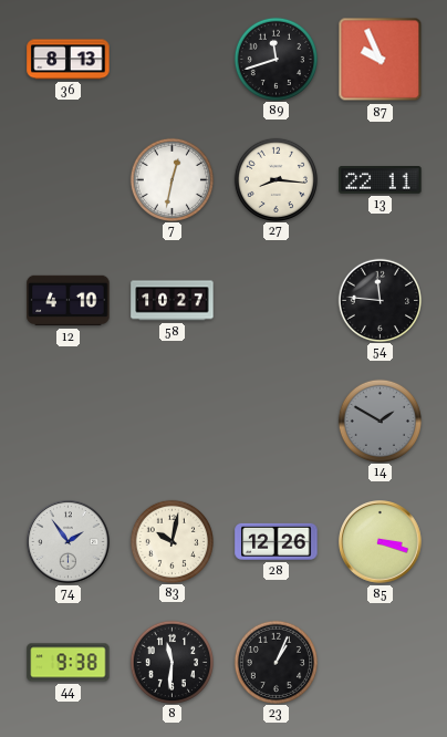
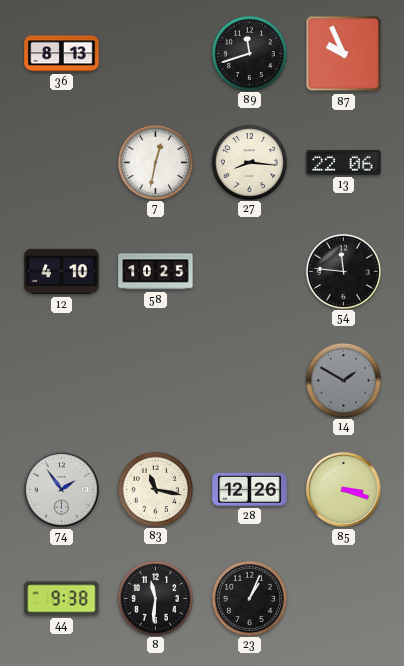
13: 22:11 -> 22:06 (344, 163)
58: 10:27 -> 10:25 (156, 272)
83: 10:02 -> 11:17 (155, 489)
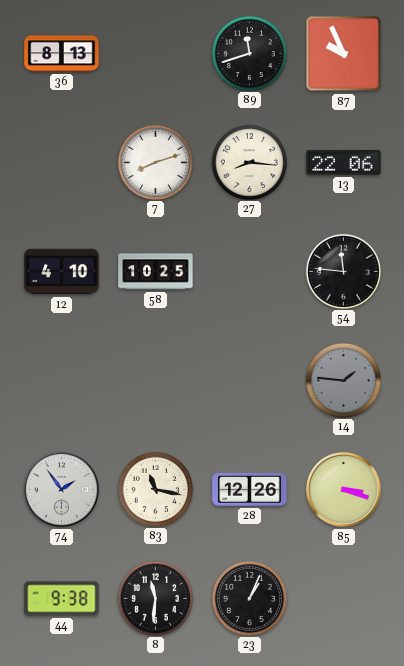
7: 12:32 -> 8:12 (155, 162)
14: 1:50 -> 1:46 (343, 380)
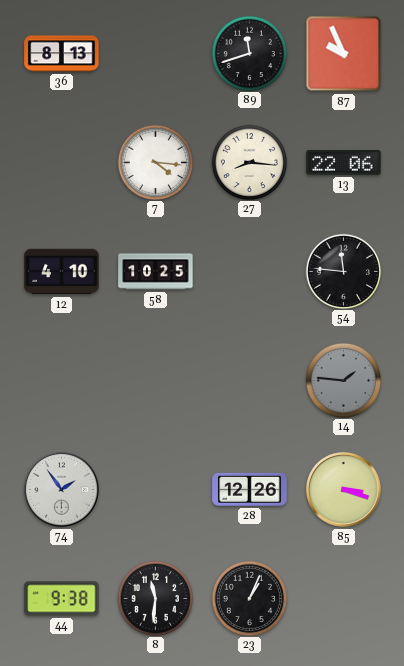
7: 8:12 -> 4:16 (155, 162)
83: 11:17 -> none (155, 489)
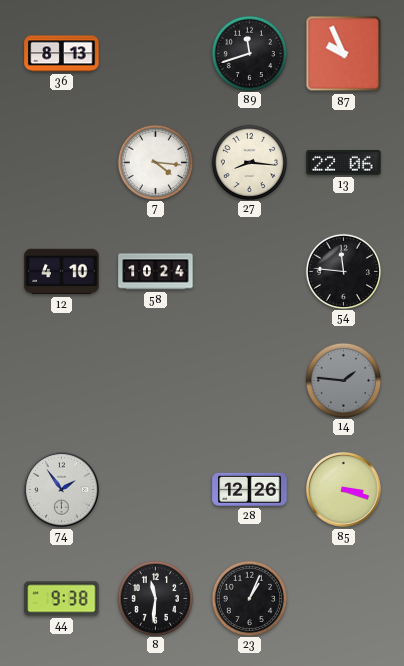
58: 10:25 -> 10:24 (156, 272)
